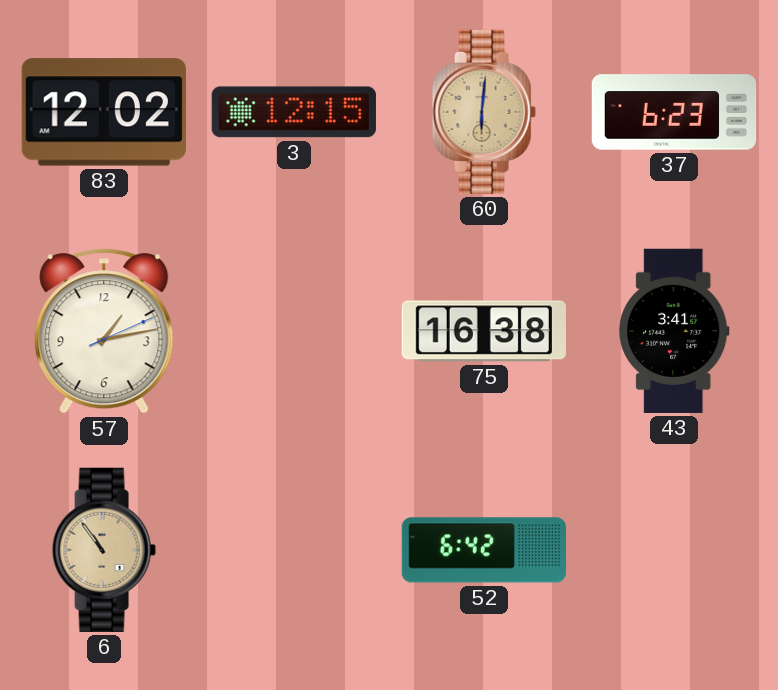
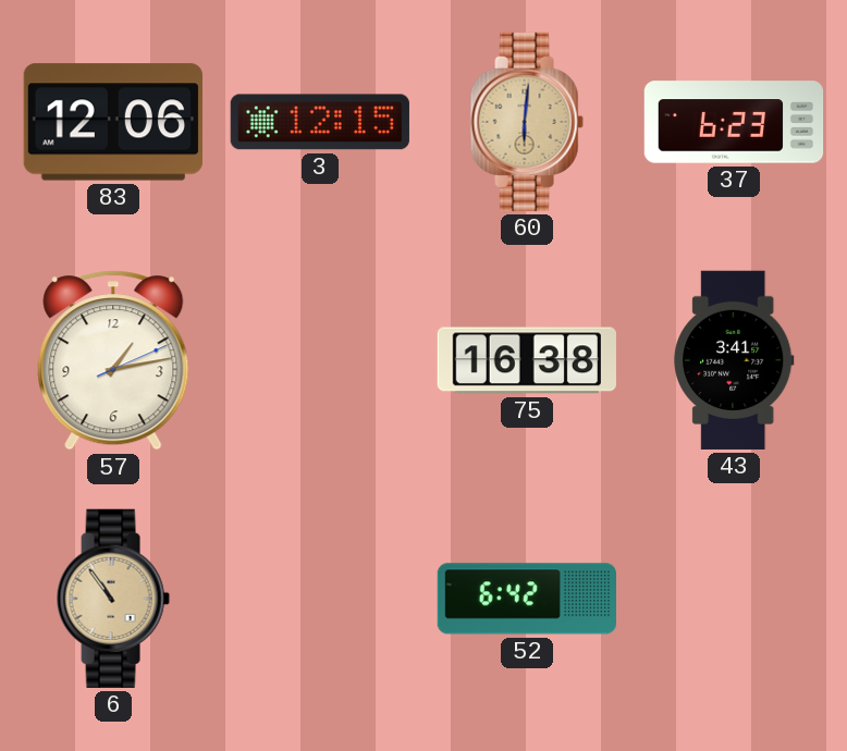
83: 12:02 -> 12:06 (113, 122)
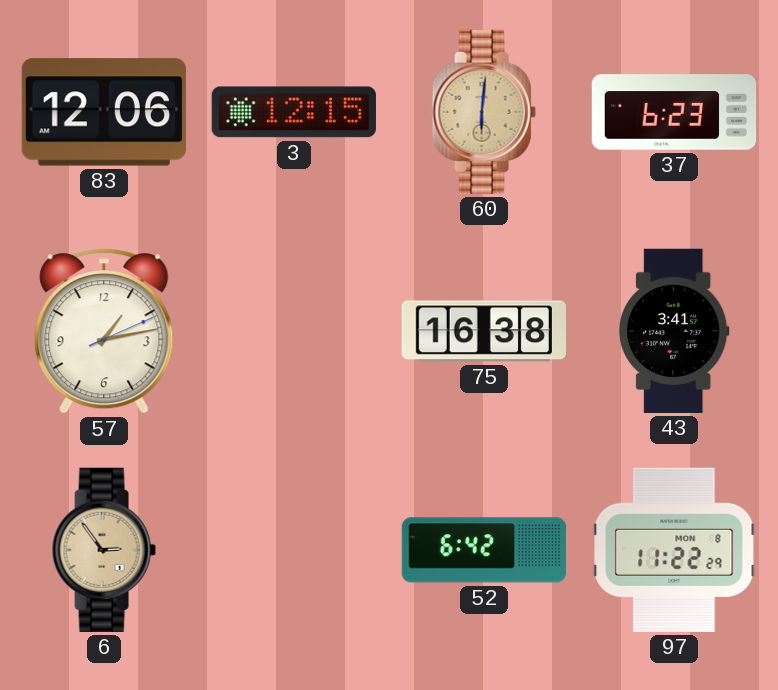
6: 10:54 -> 2:54 (104, 550)
97: none -> 11:22 (674, 550)
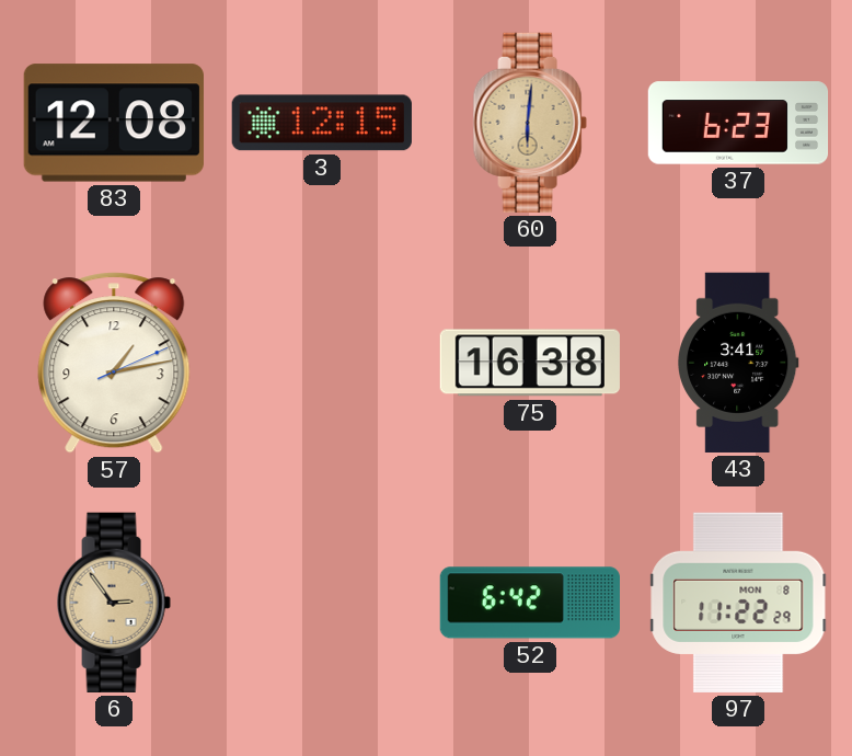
83: 12:06 -> 12:08 (114, 123)
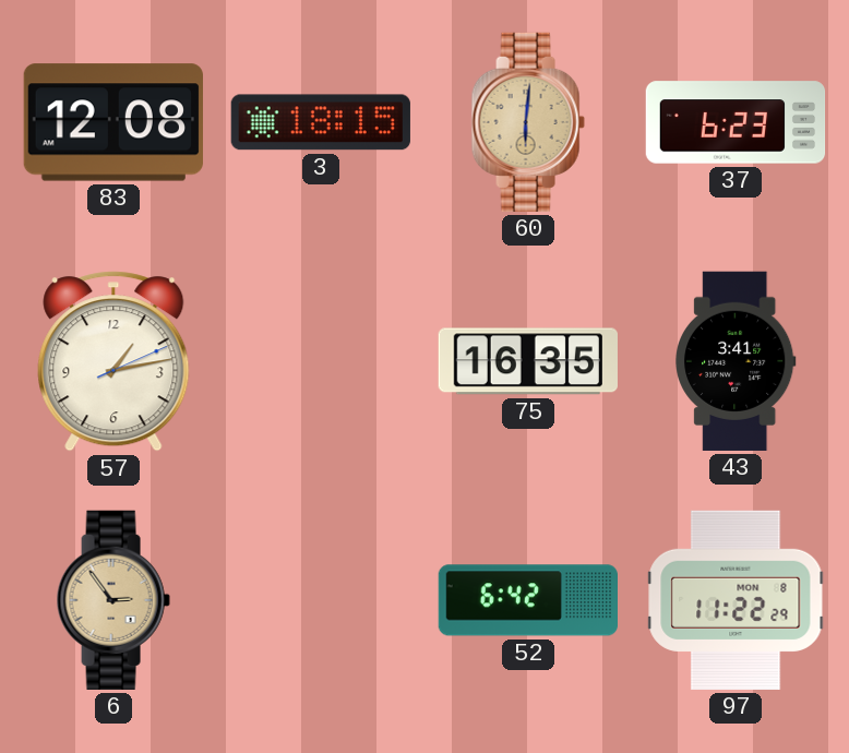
3: 12:15 -> 18:15 (321, 122)
75: 16:38 -> 16:35 (528, 361)
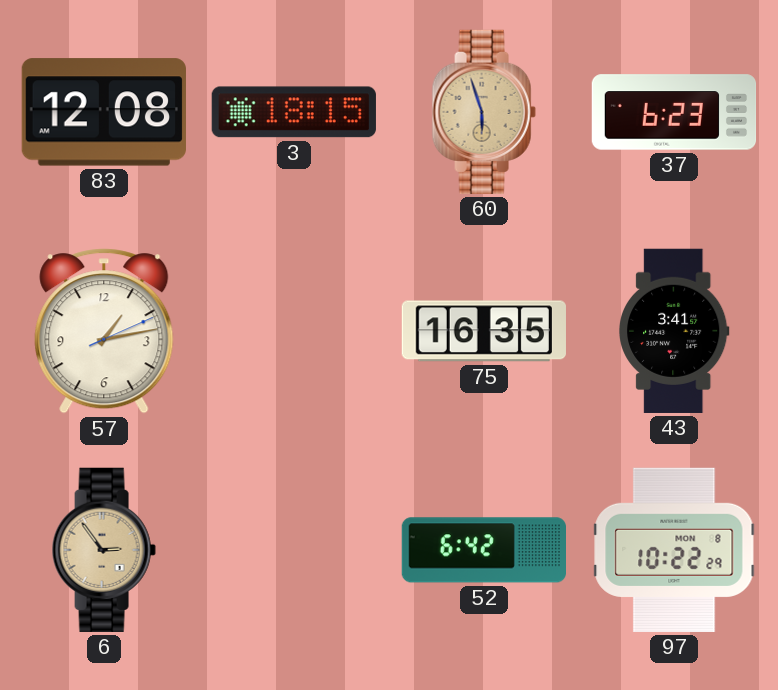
60: 6:01 -> 5:57 (484, 112)
97: 11:22 -> 10:22 (674, 550)
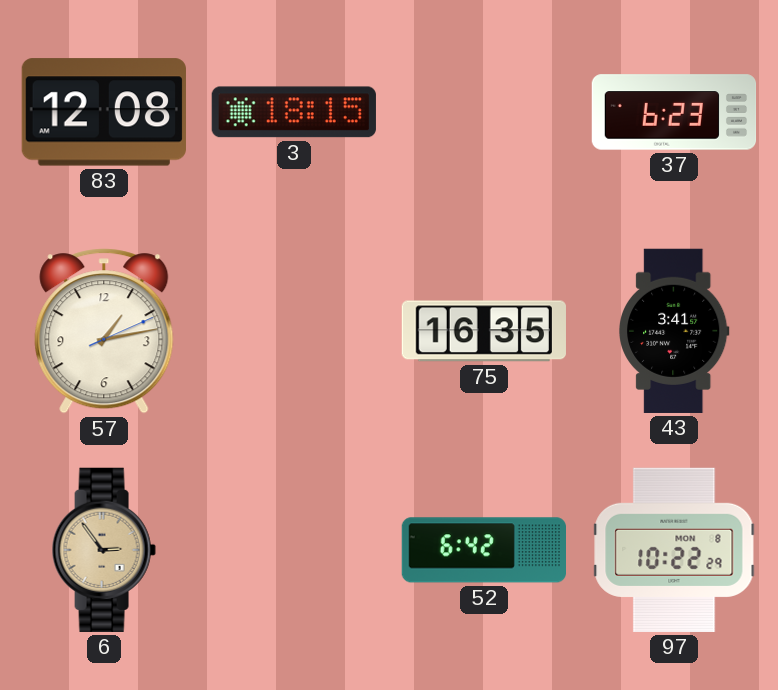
60: 5:57 -> none (484, 112)
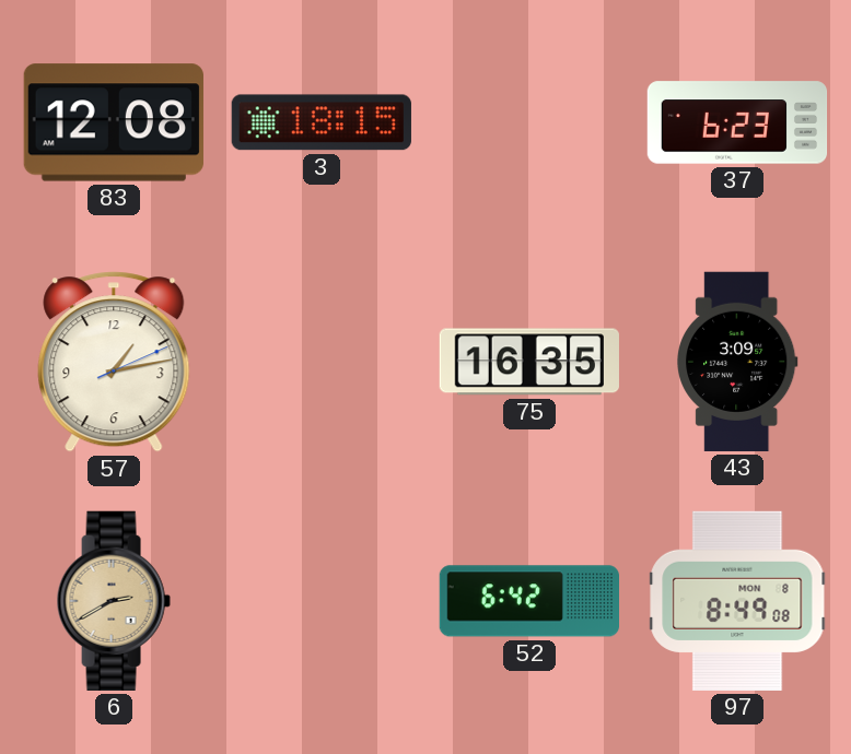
43: 3:41 -> 3:09 (738, 362)
6: 2:54 -> 2:40 (114, 601)
97: 10:22 -> 8:49 (737, 601)
